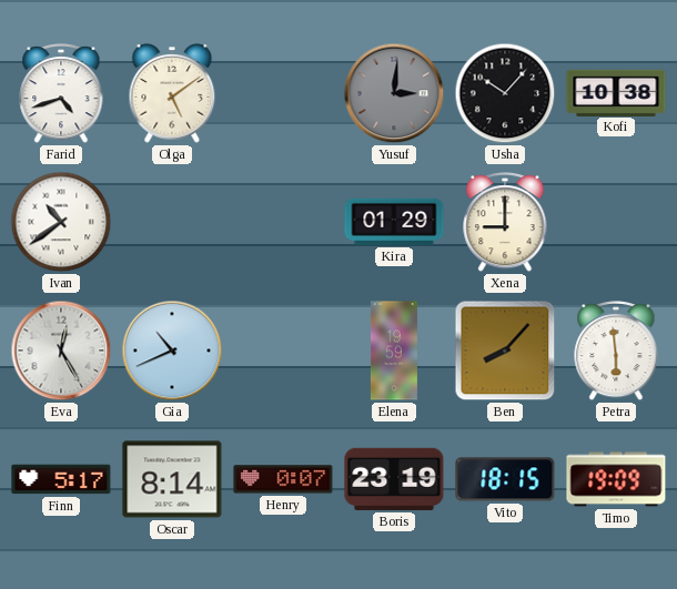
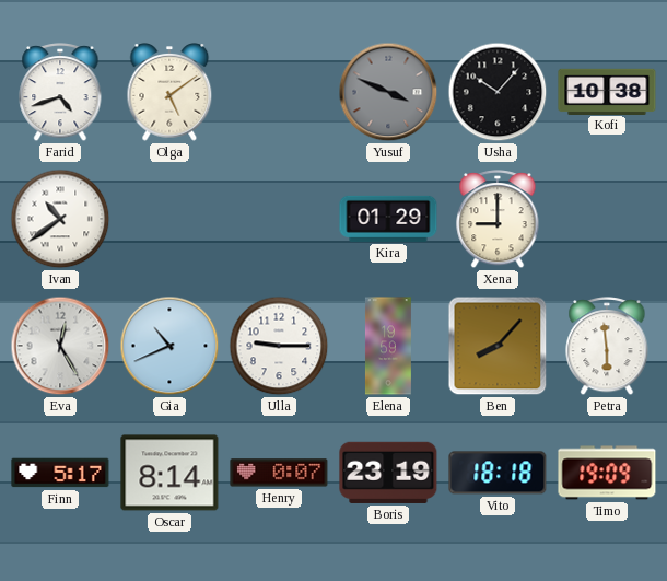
Yusuf: 3:01 -> 3:49 (388, 92)
Ulla: none -> 9:15 (279, 346)
Vito: 18:15 -> 18:18 (498, 473)
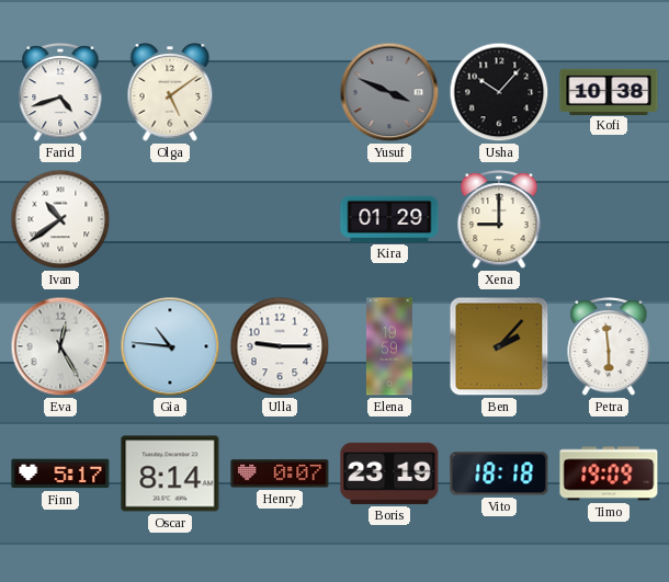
Gia: 10:41 -> 10:46 (170, 346)
Ben: 8:07 -> 2:07 (499, 346)
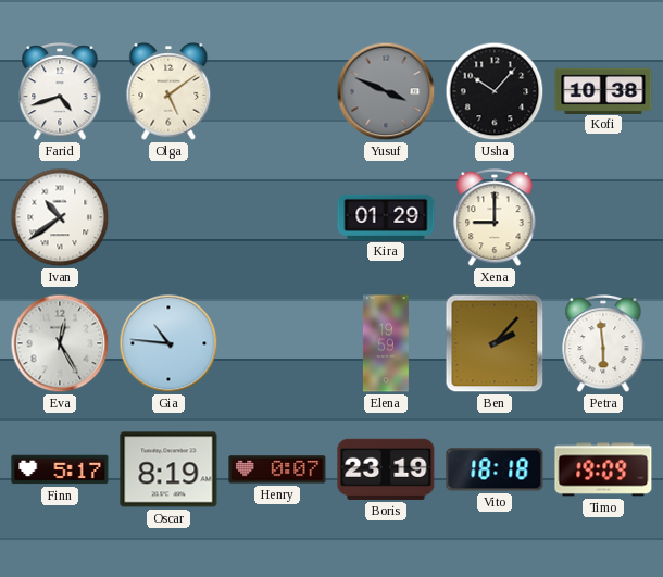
Ulla: 9:15 -> none (280, 346)
Oscar: 8:14 -> 8:19 (168, 469)
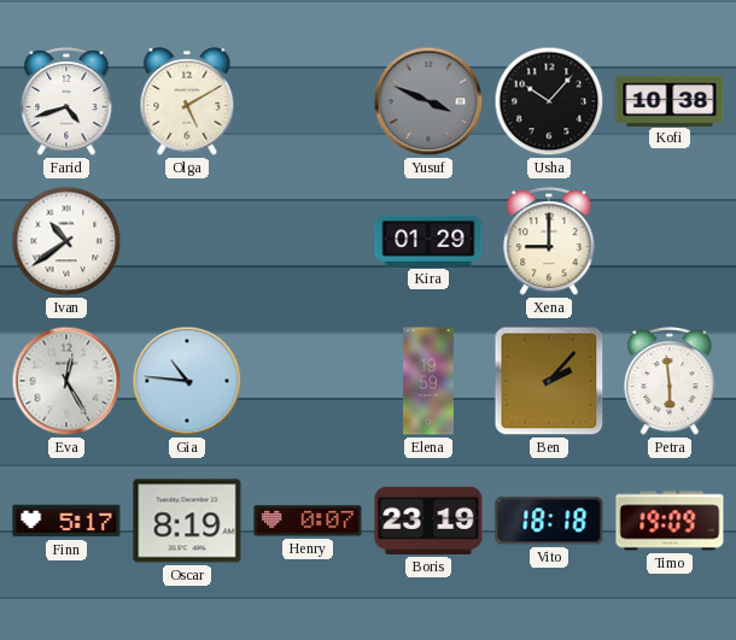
Olga: 5:09 -> 5:10 (187, 102)
